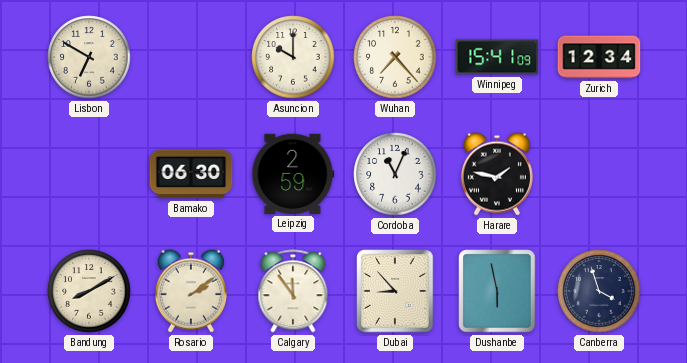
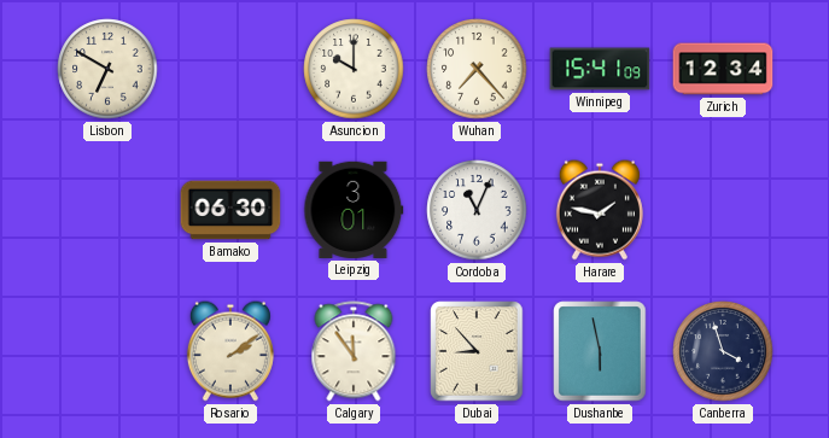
Leipzig: 2:59 -> 3:01 (354, 210)
Bandung: 8:10 -> none (89, 291)
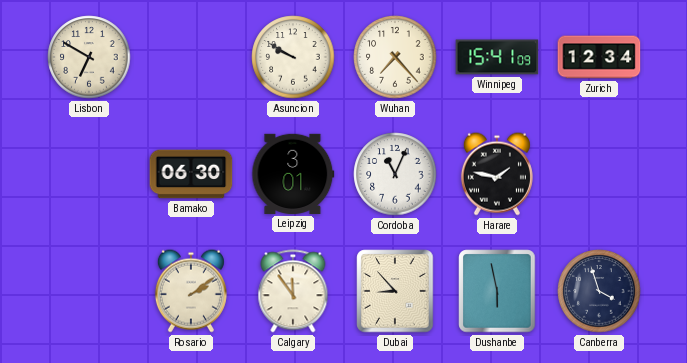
Asuncion: 10:00 -> 9:50 (293, 57)
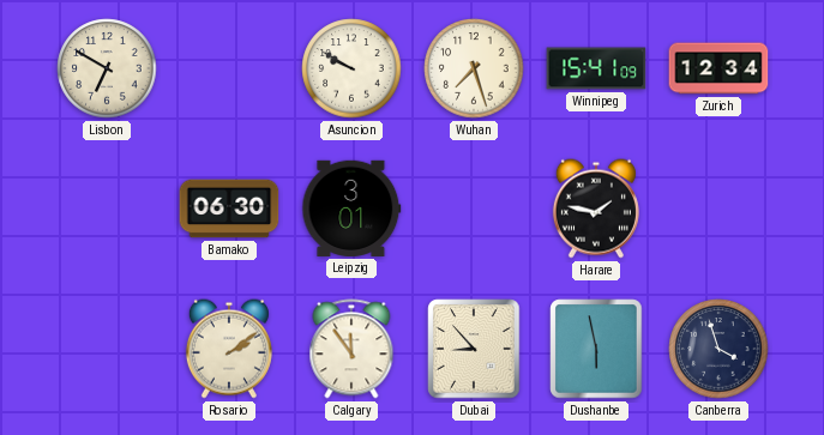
Wuhan: 7:23 -> 7:27 (474, 68)
Cordoba: 11:04 -> none (395, 174)
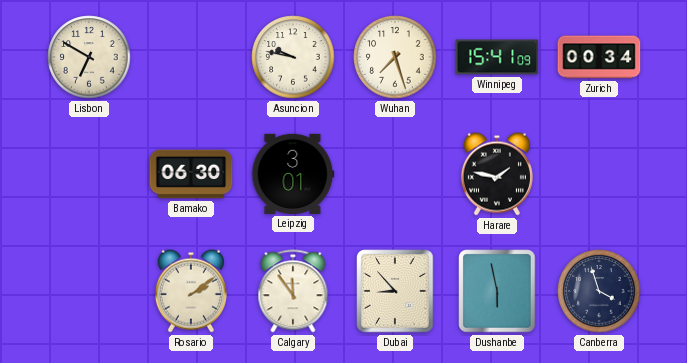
Asuncion: 9:50 -> 9:47 (293, 57)
Zurich: 12:34 -> 00:34 (599, 57)
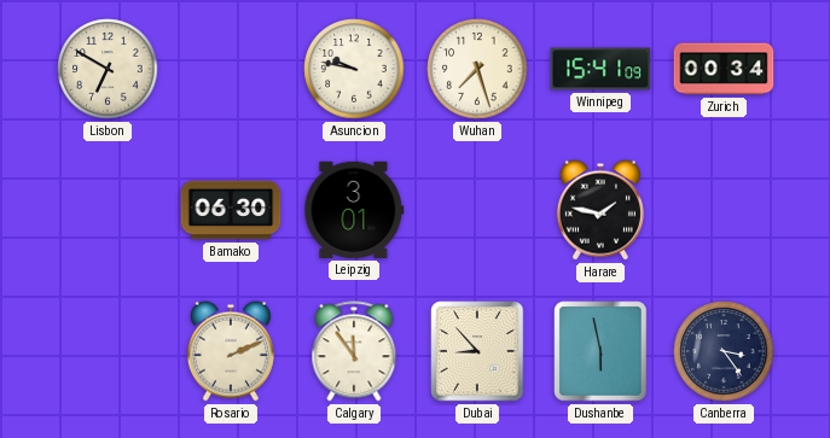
Rosario: 2:09 -> 2:11 (231, 351)
Canberra: 3:57 -> 3:24 (724, 351)
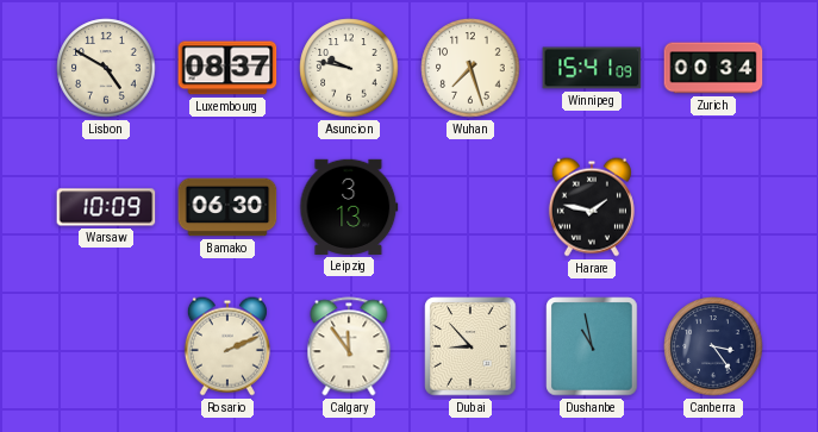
Lisbon: 6:50 -> 4:50 (106, 68)
Luxembourg: none -> 08:37 (227, 68)
Warsaw: none -> 10:09 (106, 207)
Leipzig: 3:01 -> 3:13 (349, 207)
Dushanbe: 5:58 -> 10:58 (592, 346)
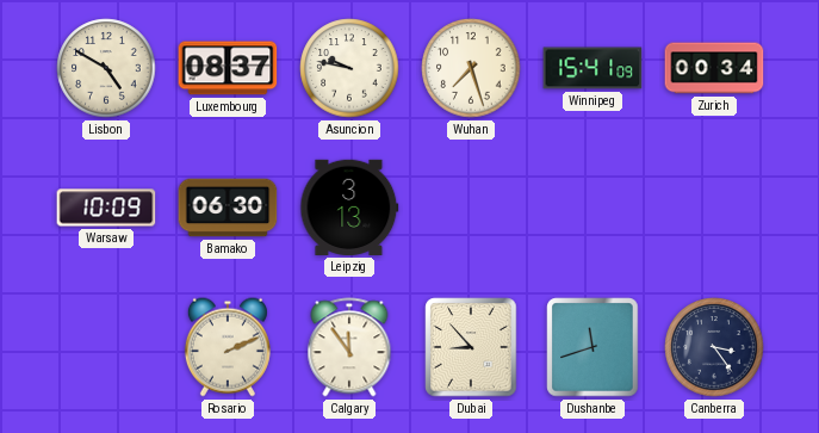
Harare: 1:47 -> none (592, 207)
Dushanbe: 10:58 -> 11:42 (592, 347)
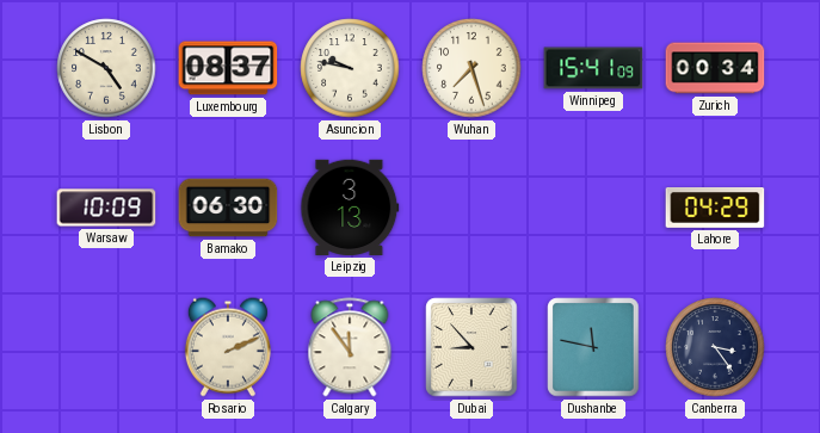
Lahore: none -> 04:29 (715, 209)
Dushanbe: 11:42 -> 11:47 (593, 347)
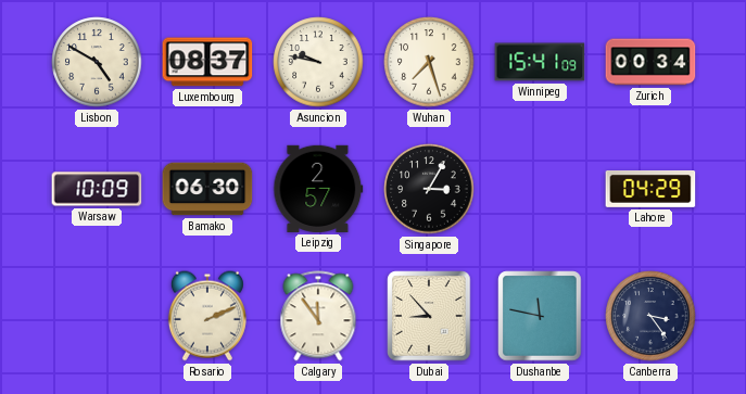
Leipzig: 3:13 -> 2:57 (318, 189)
Singapore: none -> 3:05 (429, 189)
